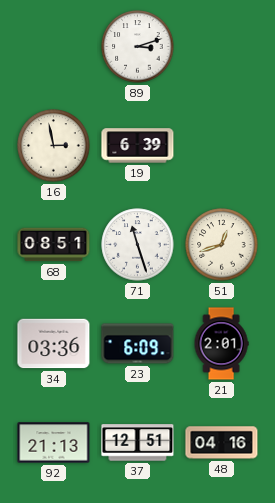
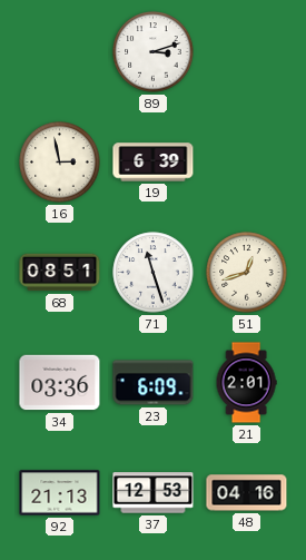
37: 12:51 -> 12:53 (154, 493)
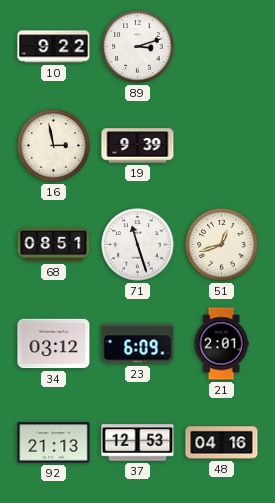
10: none -> 9:22 (54, 47)
19: 6:39 -> 9:39 (138, 146)
34: 03:36 -> 03:12 (54, 344)
